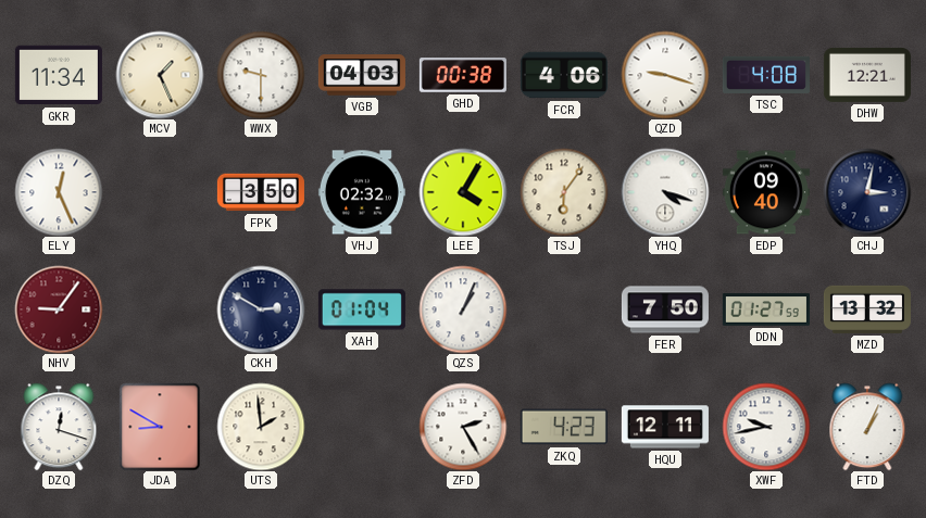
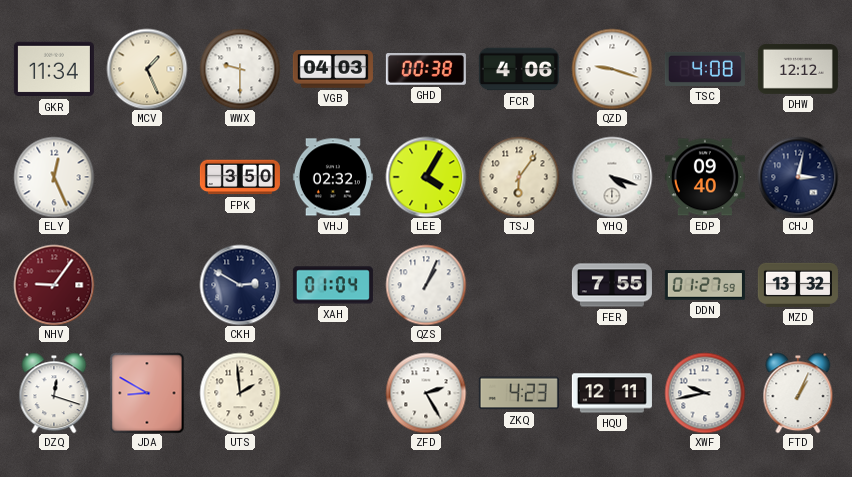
DHW: 12:21 -> 12:12 (798, 69)
FER: 7:50 -> 7:55 (612, 285)
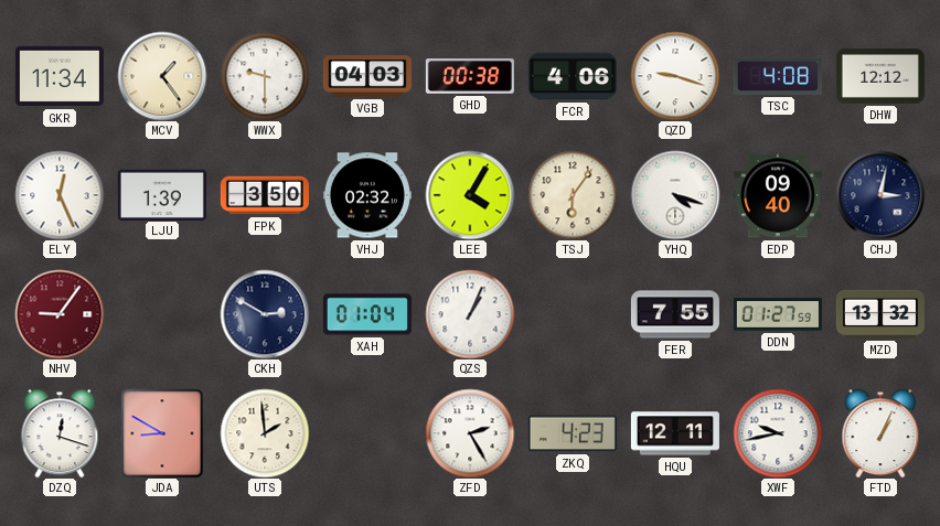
MCV: 1:26 -> 1:24 (162, 76)
LJU: none -> 1:39 (162, 194)
